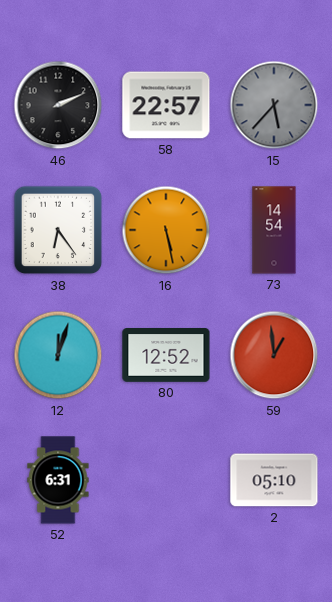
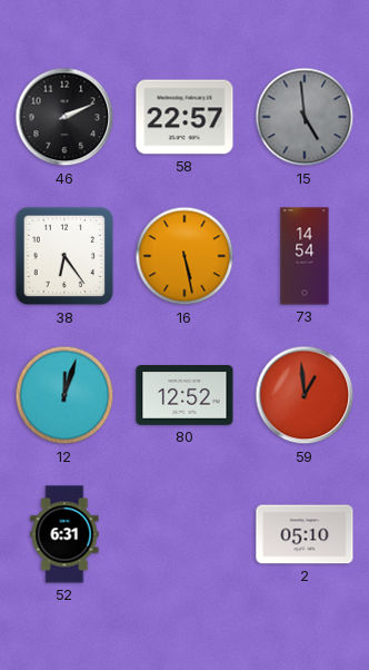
15: 5:37 -> 4:59 (305, 117)
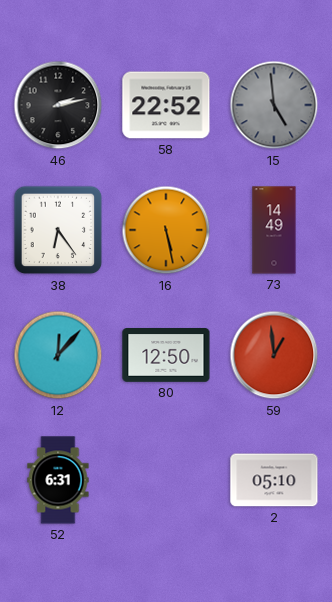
46: 2:11 -> 2:13 (58, 105)
58: 22:57 -> 22:52 (166, 105)
73: 14:54 -> 14:49 (274, 230)
12: 12:03 -> 12:07 (58, 355)
80: 12:52 -> 12:50 (166, 355)
